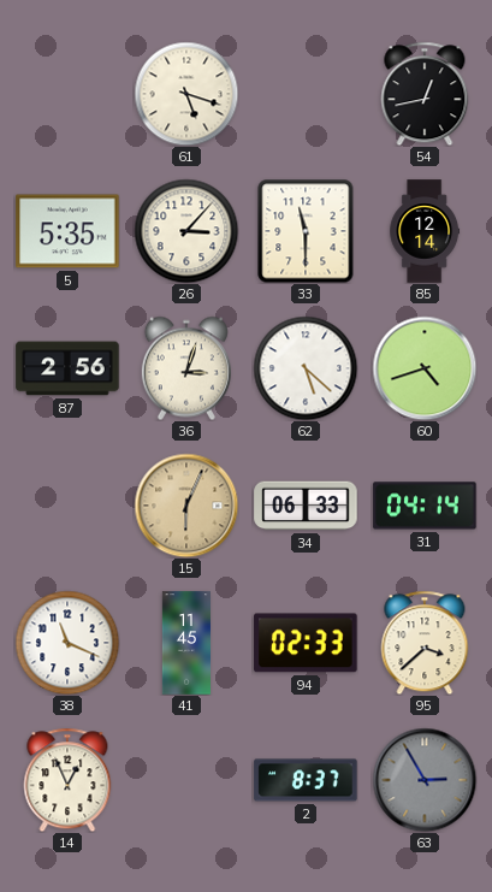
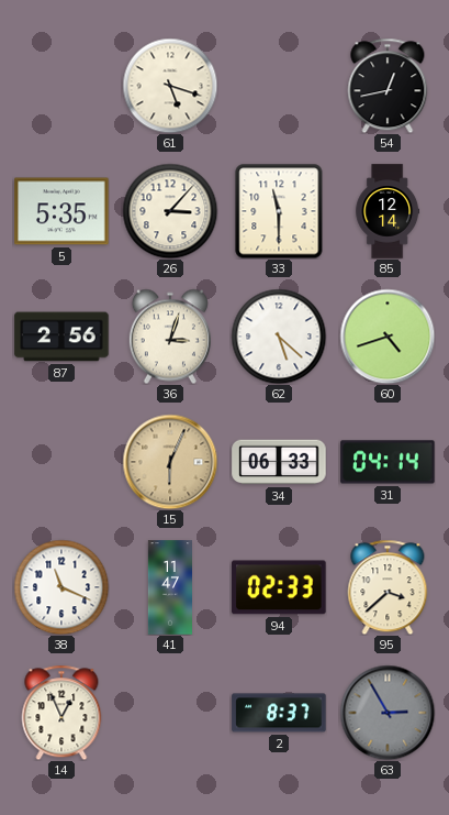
41: 11:45 -> 11:47 (169, 587)
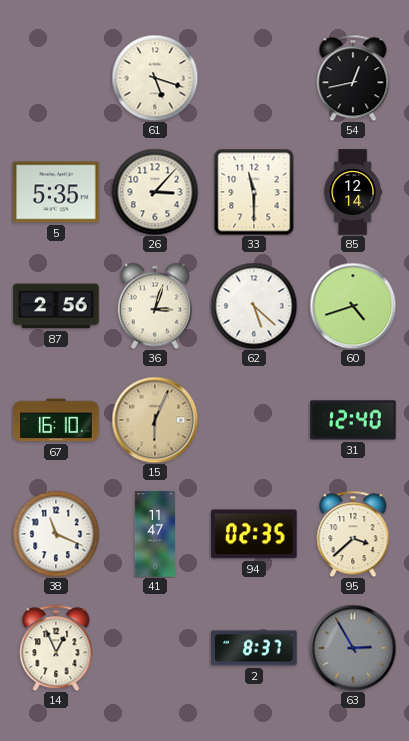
67: none -> 16:10 (56, 420)
34: 06:33 -> none (279, 462)
31: 04:14 -> 12:40 (353, 420)
94: 02:33 -> 02:35 (254, 534)
